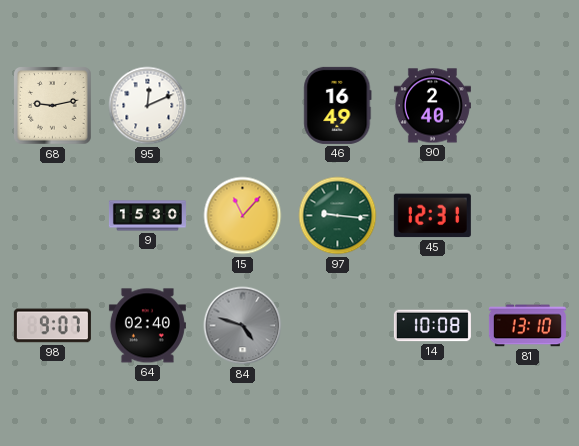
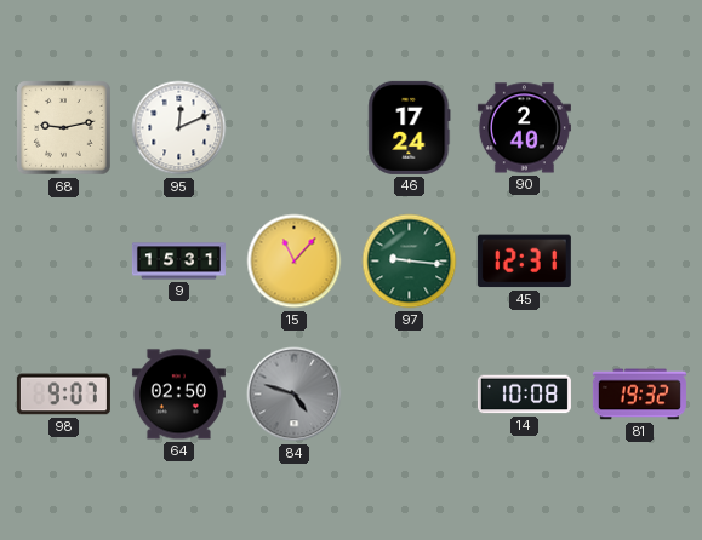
46: 16:49 -> 17:24 (410, 127)
9: 15:30 -> 15:31 (178, 262)
64: 02:40 -> 02:50 (178, 395)
81: 13:10 -> 19:32 (639, 395)
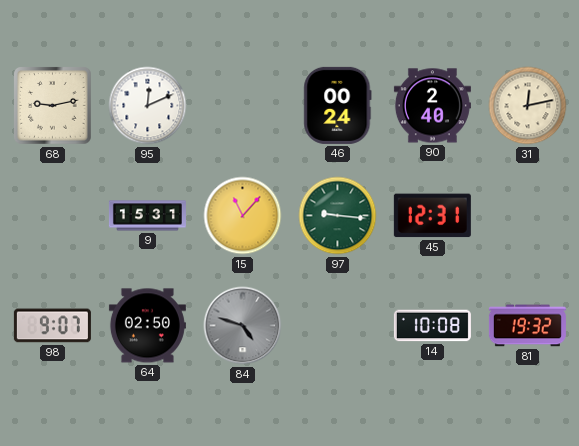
46: 17:24 -> 00:24 (338, 105)
31: none -> 12:13 (528, 106)
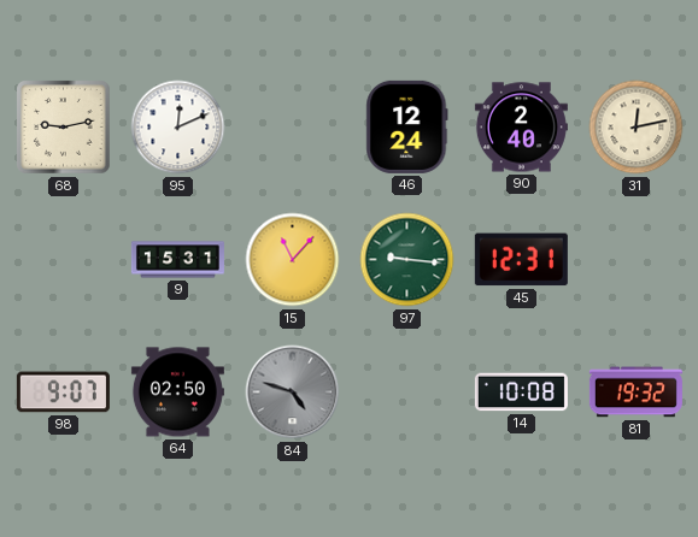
46: 00:24 -> 12:24 (407, 126)
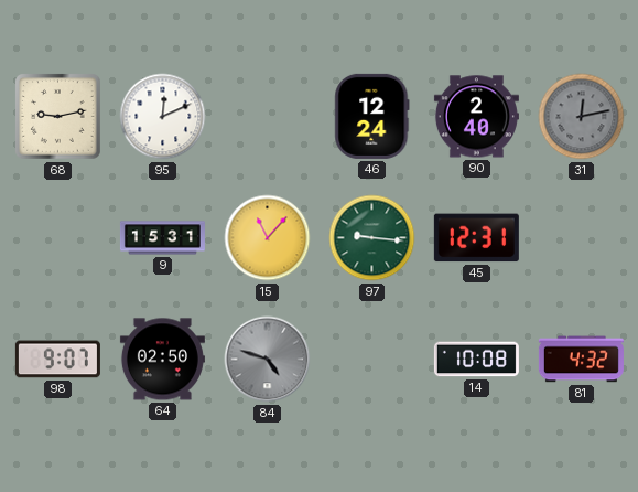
31 dial: cream -> grey (582, 117)
81: 19:32 -> 4:32 (581, 360)
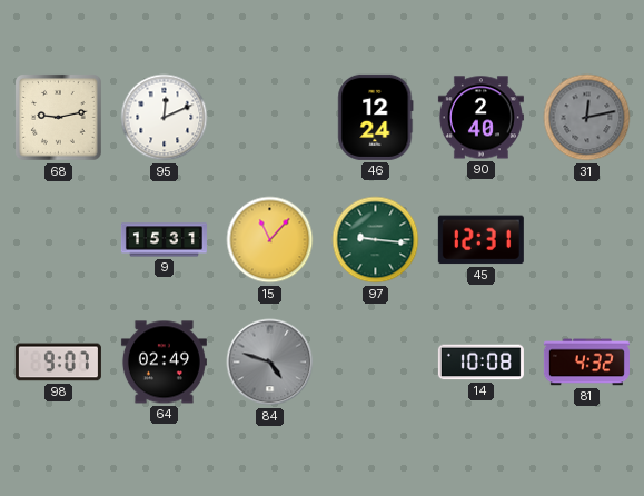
64: 02:50 -> 02:49 (164, 363)
